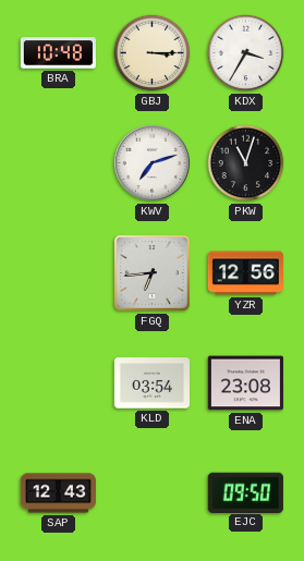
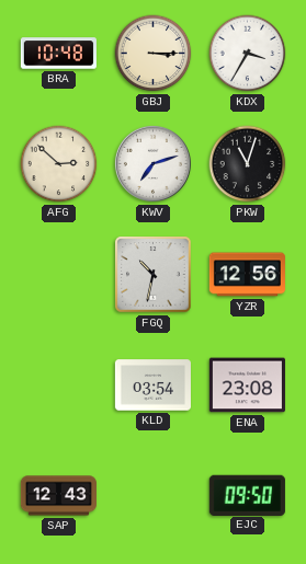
AFG: none -> 2:52 (59, 164)
FGQ: 6:44 -> 10:32 (154, 275)
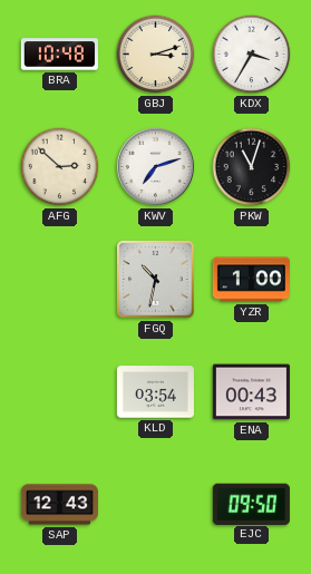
GBJ: 3:15 -> 3:12 (156, 55)
YZR: 12:56 -> 1:00 (251, 280)
ENA: 23:08 -> 00:43 (251, 392)
